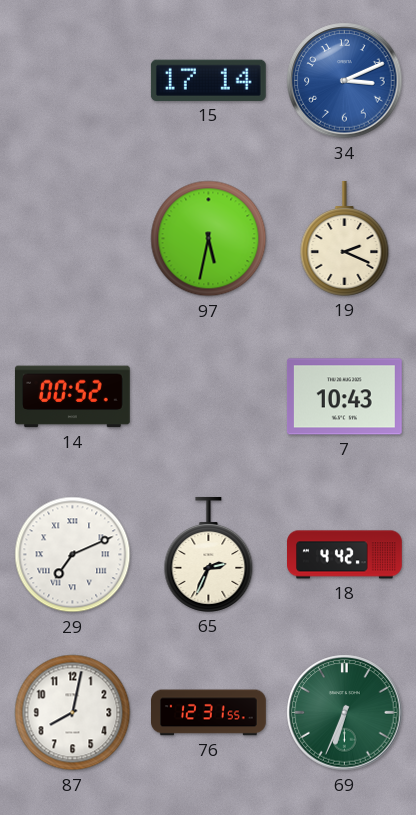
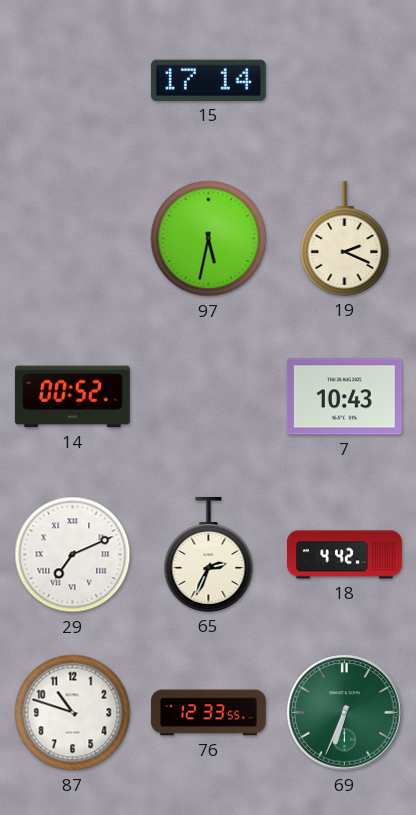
34: 3:11 -> none (345, 81)
87: 8:02 -> 10:48 (73, 713)
76: 12:31 -> 12:33 (209, 713)
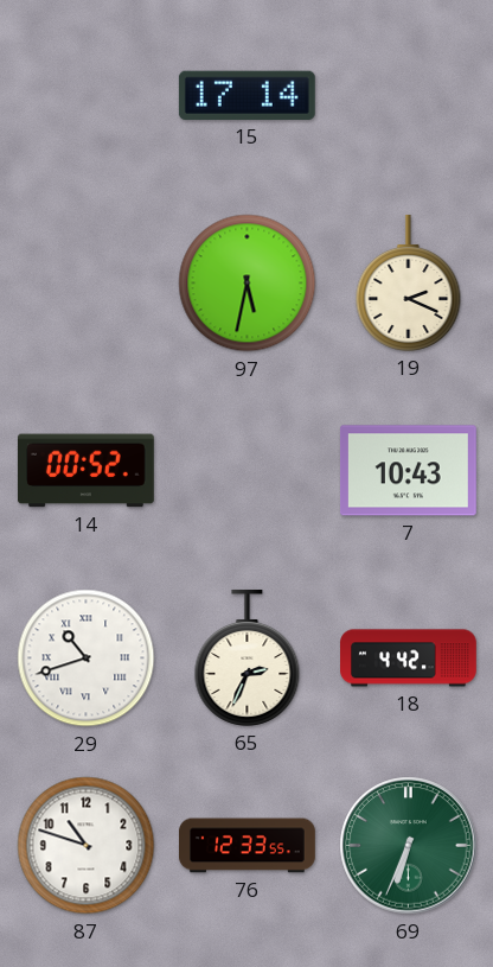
29: 7:11 -> 10:42 (87, 659)
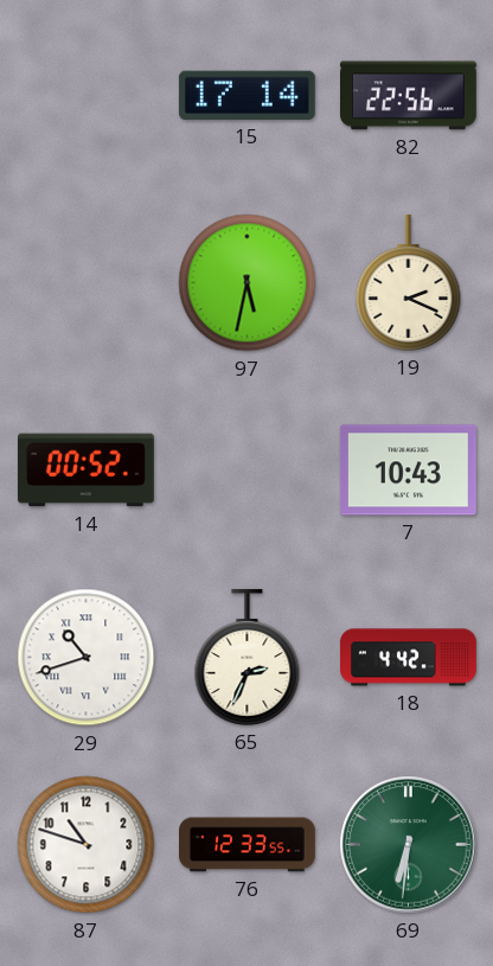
82: none -> 22:56 (409, 96)
69: 6:34 -> 6:31 (409, 845)
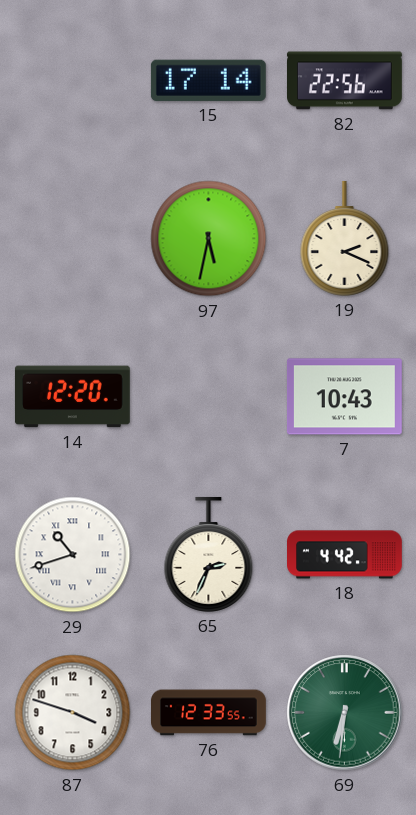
14: 00:52 -> 12:20 (72, 397)
87: 10:48 -> 3:48 (73, 713)
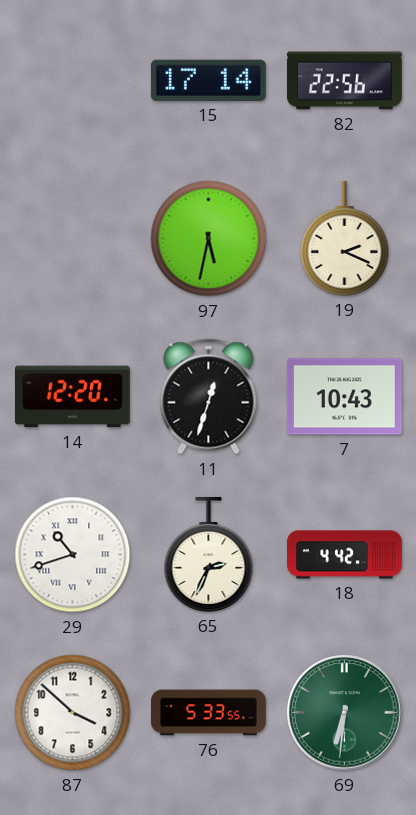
11: none -> 12:33 (209, 397)
87: 3:48 -> 3:52 (73, 713)
76: 12:33 -> 5:33 (209, 713)
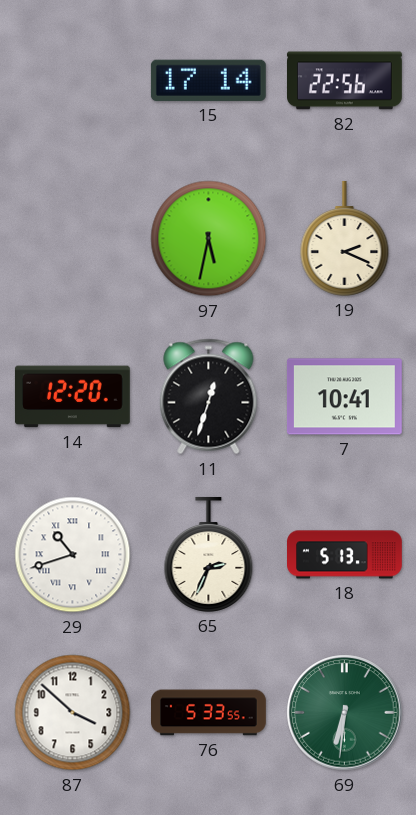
7: 10:43 -> 10:41 (344, 397)
18: 4:42 -> 5:13 (345, 555)
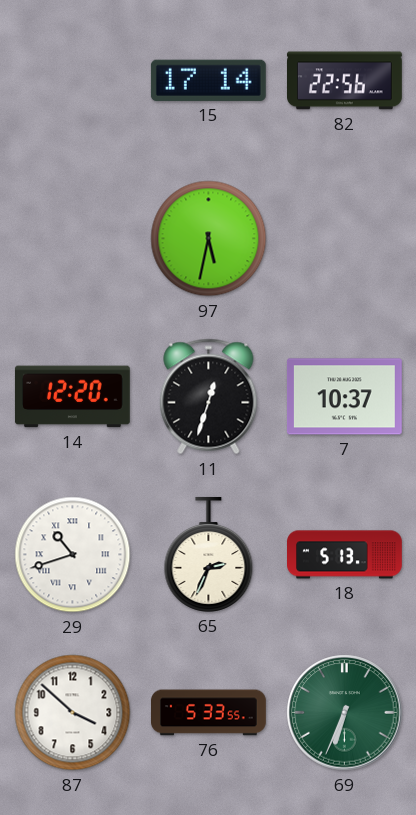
19: 2:19 -> none (345, 238)
7: 10:41 -> 10:37 (344, 397)
69: 6:31 -> 6:34 (345, 713)
